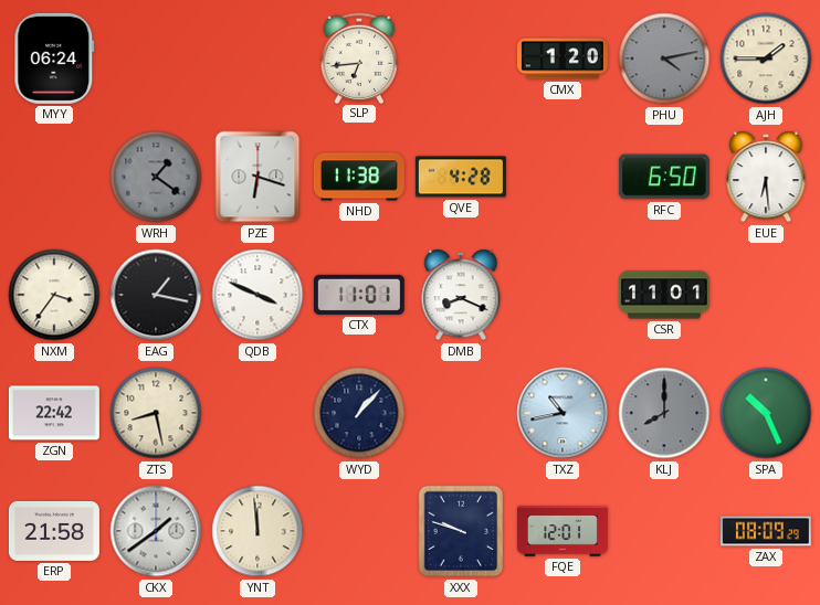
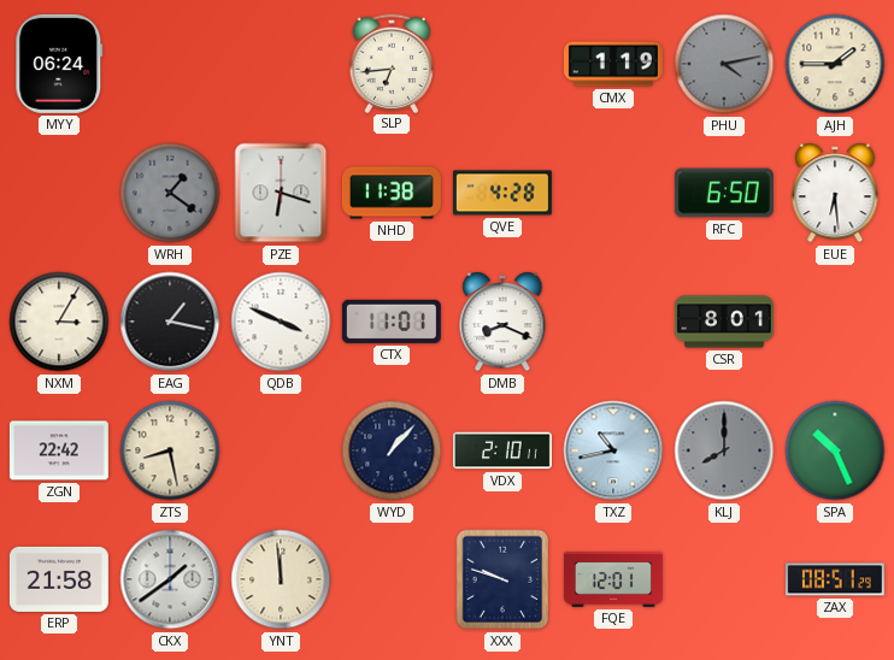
CMX: 1:20 -> 1:19 (613, 64)
NXM: 3:36 -> 3:05 (59, 322)
CSR: 11:01 -> 8:01 (724, 322)
VDX: none -> 2:10 (502, 450)
ZAX: 08:09 -> 08:51 (835, 579)
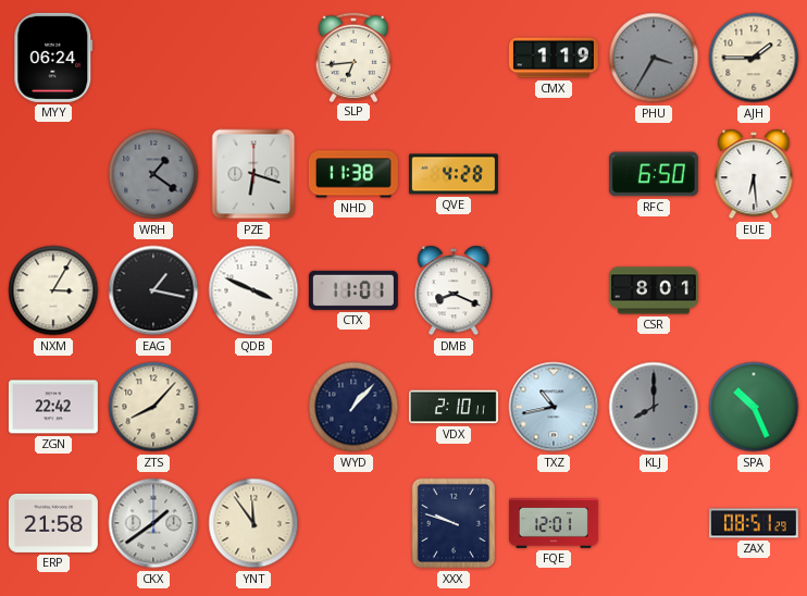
PHU: 4:13 -> 3:35 (654, 58)
ZTS: 8:28 -> 8:07 (153, 407)
YNT: 11:59 -> 11:54 (253, 523)
